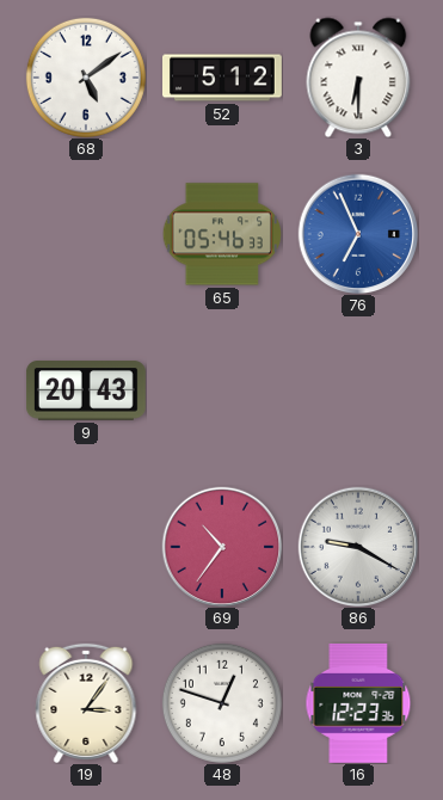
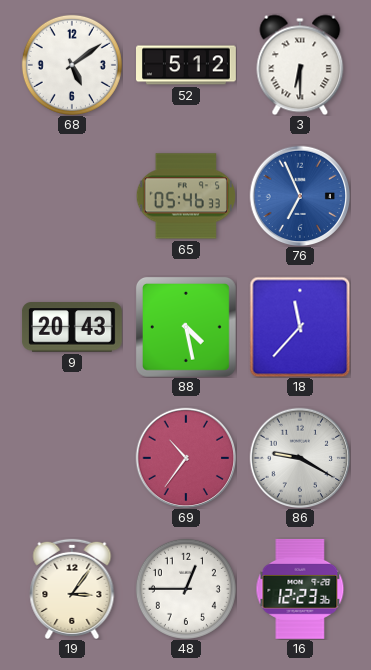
88: none -> 4:28 (186, 327)
18: none -> 11:37 (300, 327)
48: 12:48 -> 12:45 (186, 589)
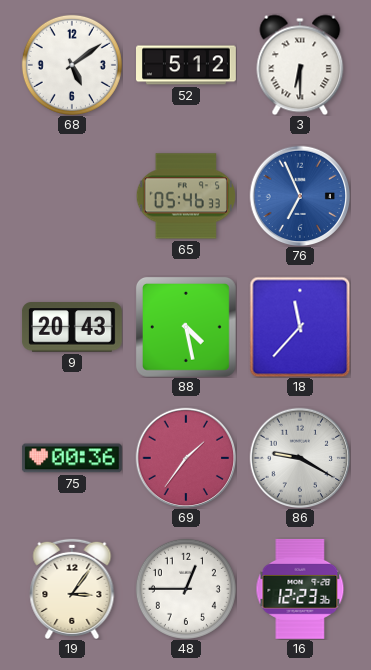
75: none -> 00:36 (72, 458)
69: 10:36 -> 1:36 (186, 458)
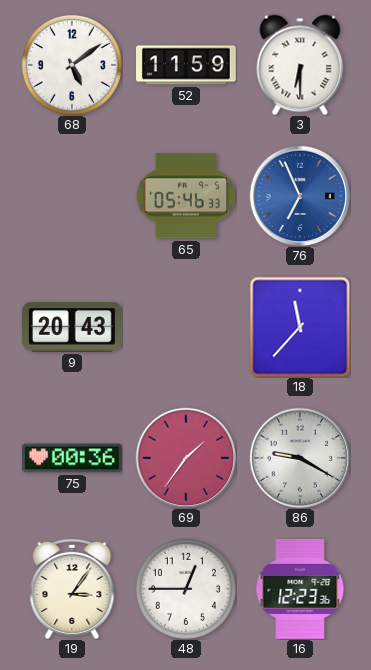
52: 5:12 -> 11:59 (187, 65)
88: 4:28 -> none (186, 327)
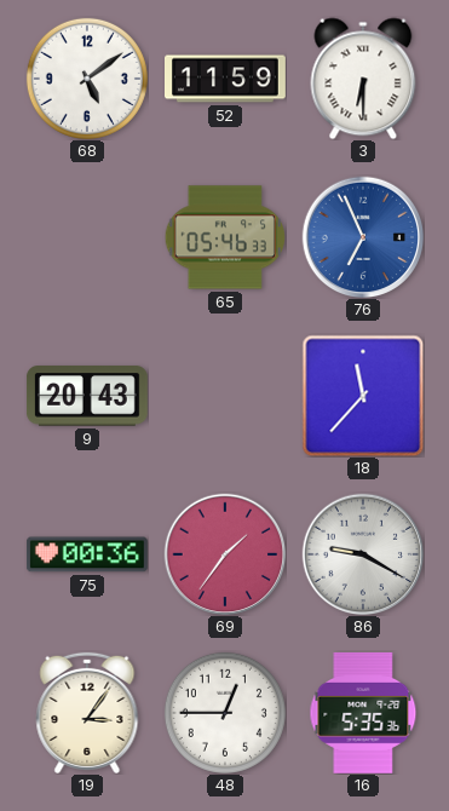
16: 12:23 -> 5:35 (363, 713)
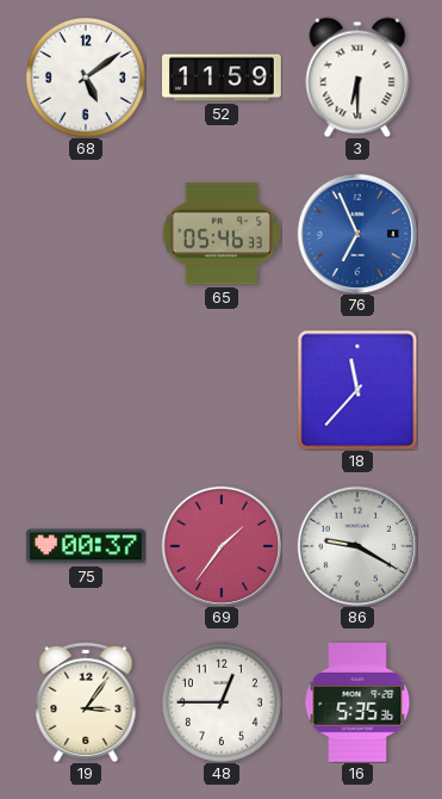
9: 20:43 -> none (87, 396)
75: 00:36 -> 00:37 (86, 546)
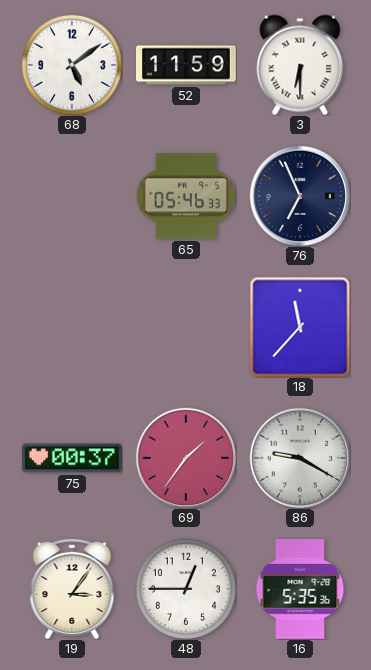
76 dial: blue -> navy (300, 196)
